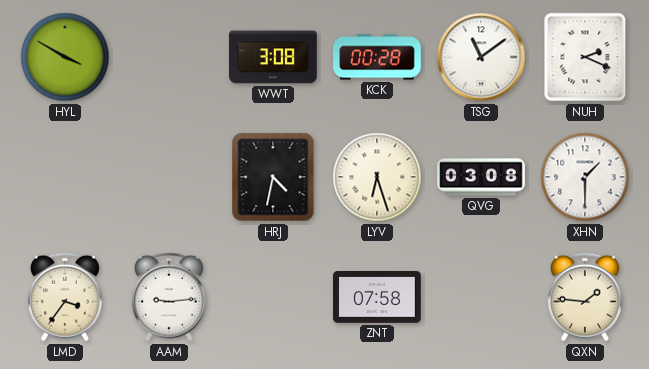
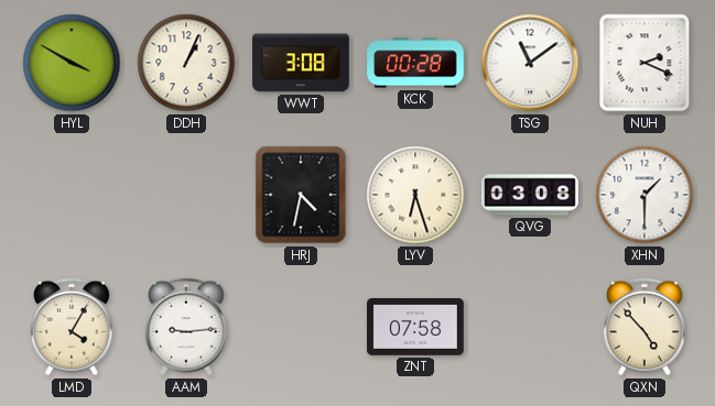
DDH: none -> 1:04 (186, 63)
LMD: 3:36 -> 4:05 (72, 327)
QXN: 1:46 -> 4:53 (644, 327)
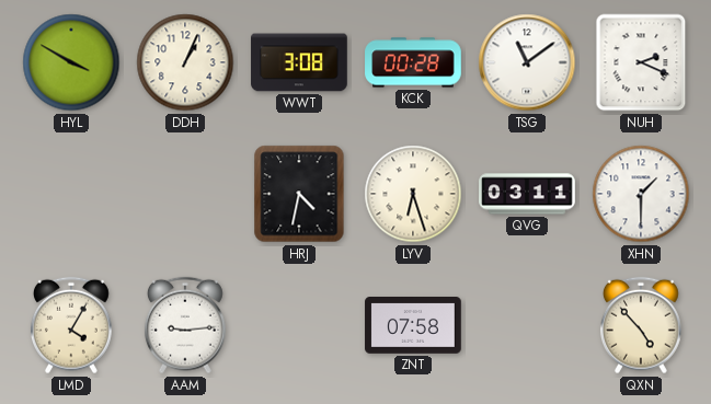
QVG: 03:08 -> 03:11 (527, 194)
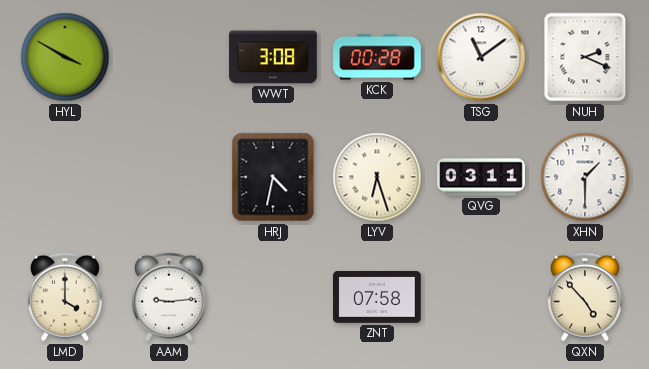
DDH: 1:04 -> none (185, 62)
LMD: 4:05 -> 4:00 (65, 297)
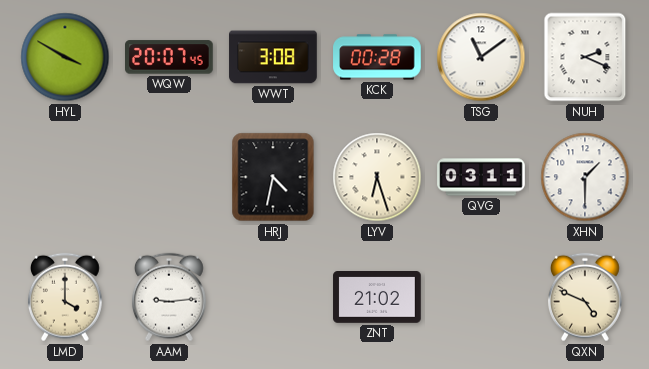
WQW: none -> 20:07 (170, 57)
ZNT: 07:58 -> 21:02 (377, 298)
QXN: 4:53 -> 4:49 (585, 297)
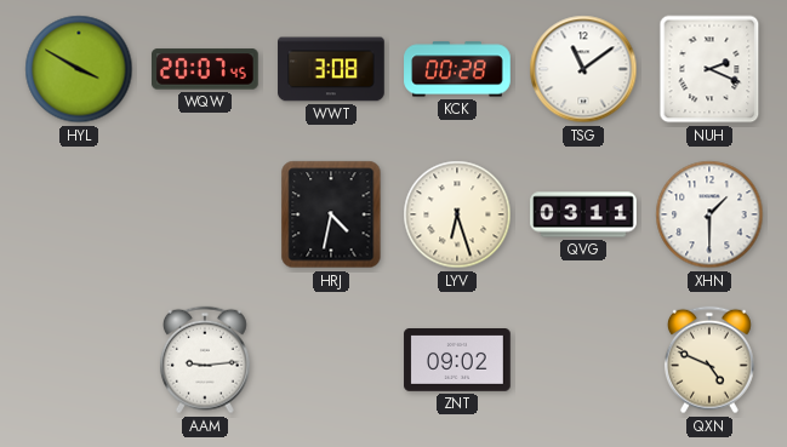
LMD: 4:00 -> none (65, 297)
ZNT: 21:02 -> 09:02 (457, 361)
